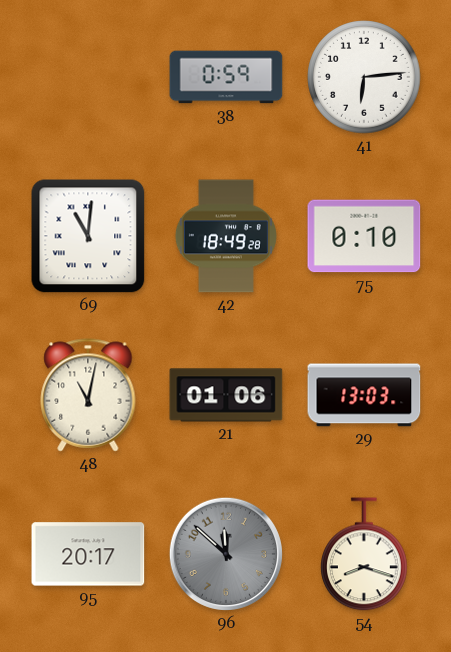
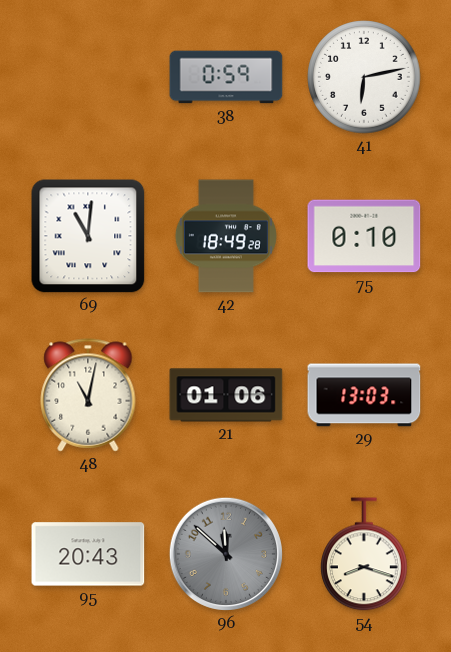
41: 6:14 -> 6:13 (364, 77)
95: 20:17 -> 20:43 (88, 554)
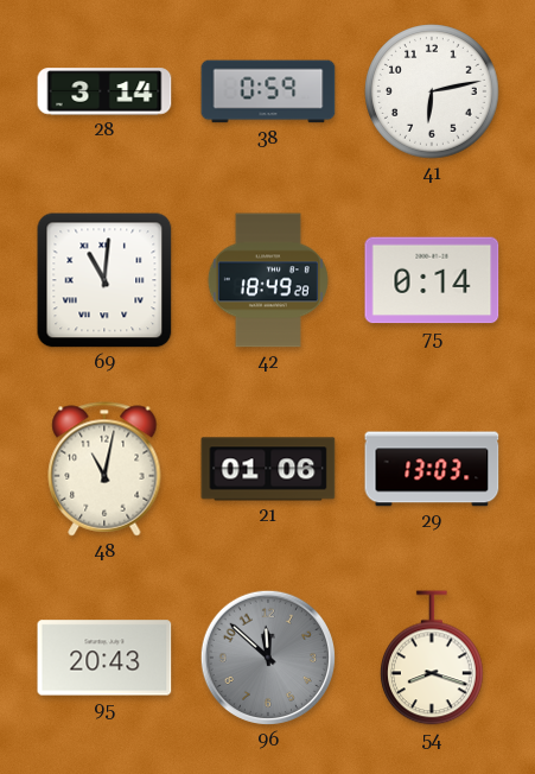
28: none -> 3:14 (104, 91)
75: 0:10 -> 0:14 (432, 280)
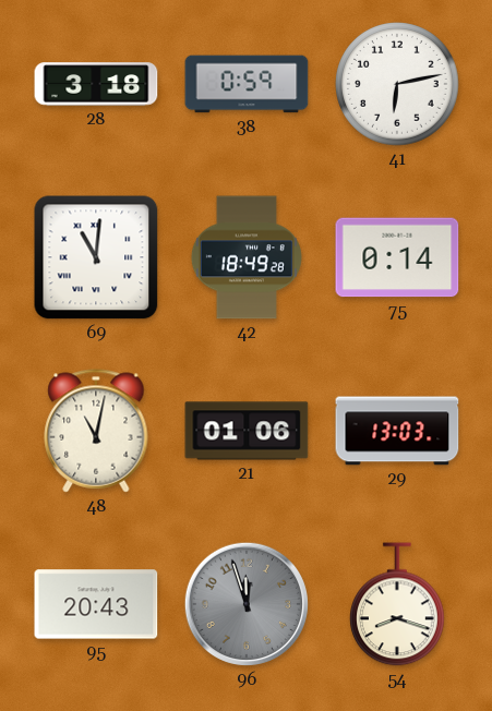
28: 3:14 -> 3:18 (96, 84)
96: 11:52 -> 11:57 (247, 604)
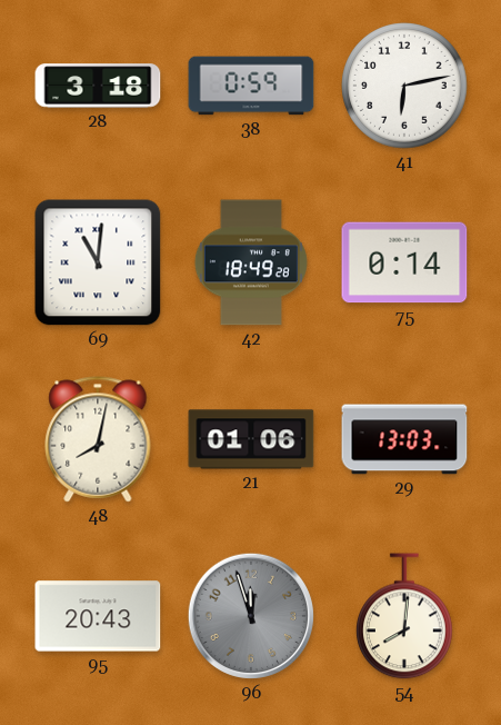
48: 11:02 -> 8:02 (98, 439)
54: 8:18 -> 8:01 (405, 616)
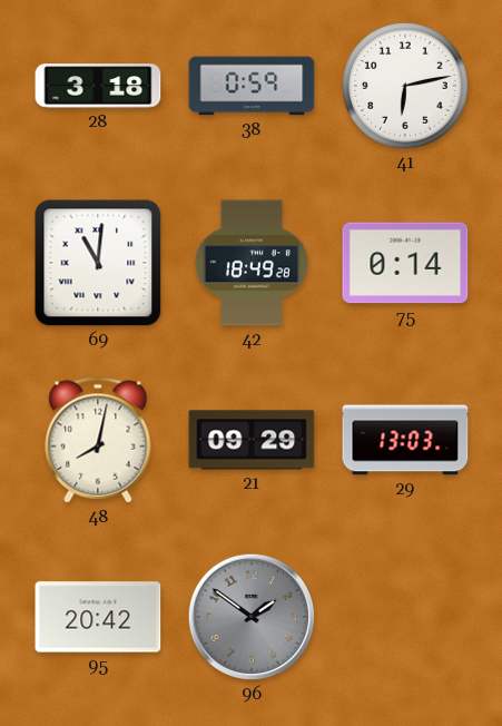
21: 01:06 -> 09:29 (252, 440)
95: 20:43 -> 20:42 (98, 617)
96: 11:57 -> 1:51 (252, 617)
54: 8:01 -> none (405, 616)
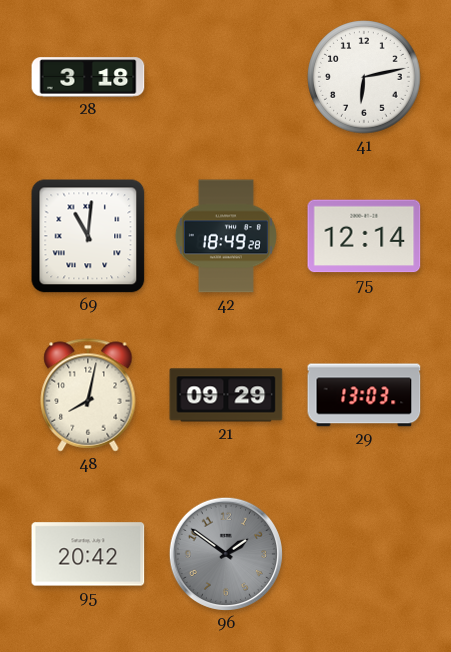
38: 0:59 -> none (252, 86)
75: 0:14 -> 12:14 (364, 236)
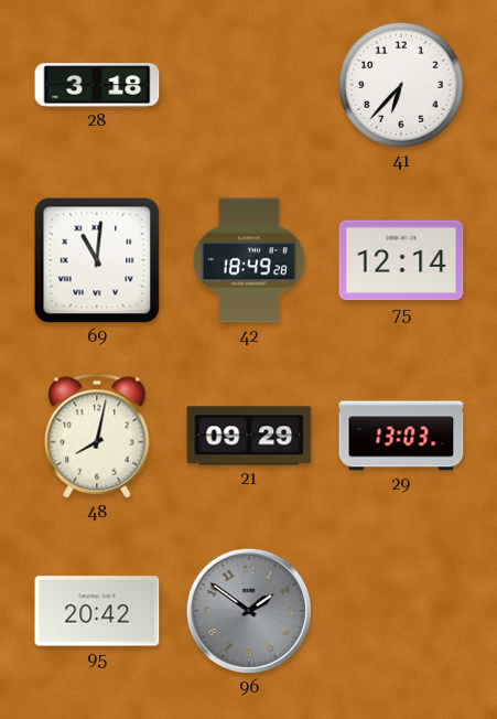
41: 6:13 -> 6:37 (401, 85)
